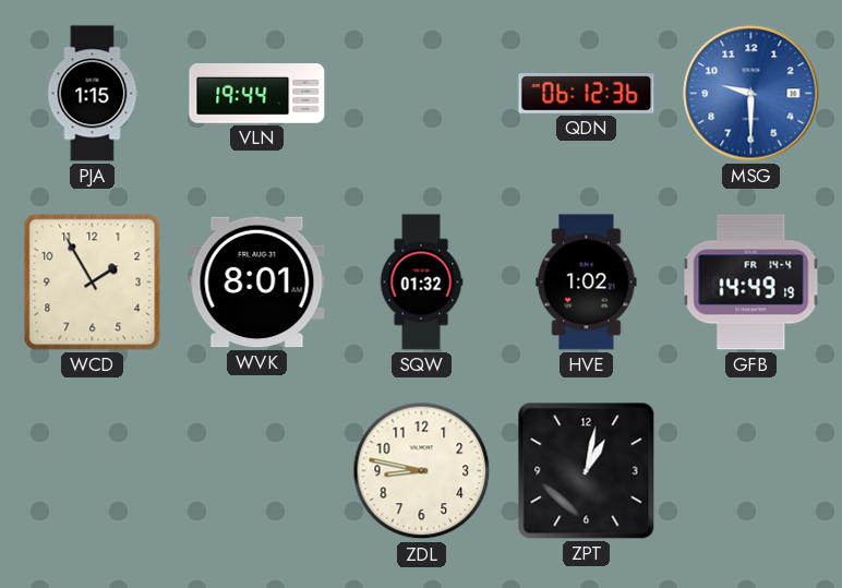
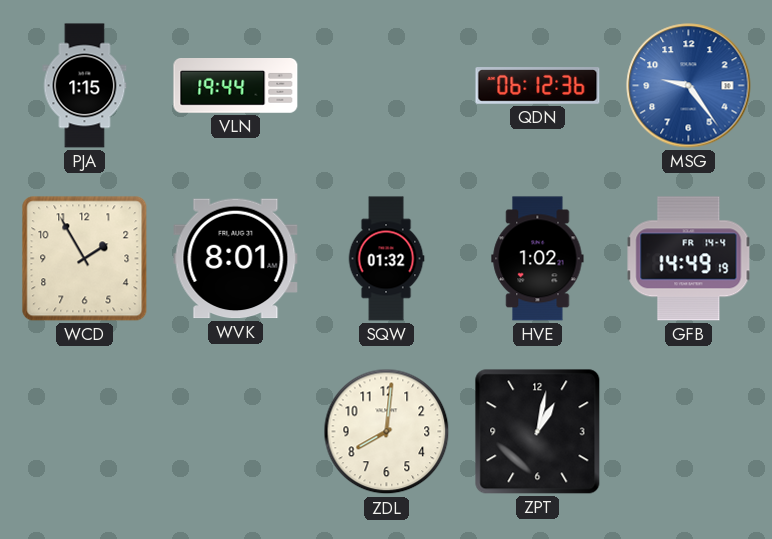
MSG: 9:30 -> 9:24 (689, 86)
ZDL: 8:47 -> 8:01 (387, 432)
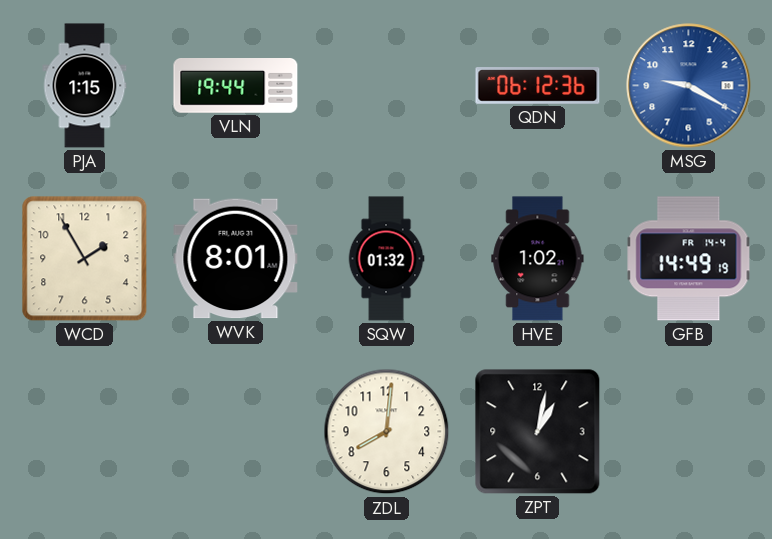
MSG: 9:24 -> 9:20 (689, 86)
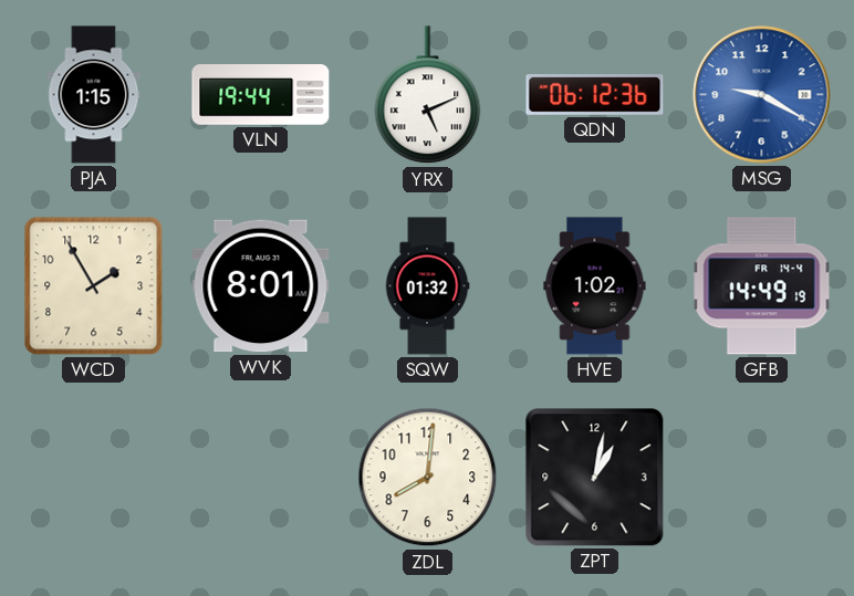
YRX: none -> 5:11 (428, 95)
